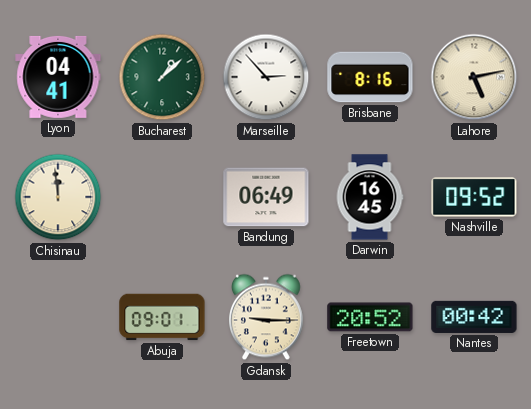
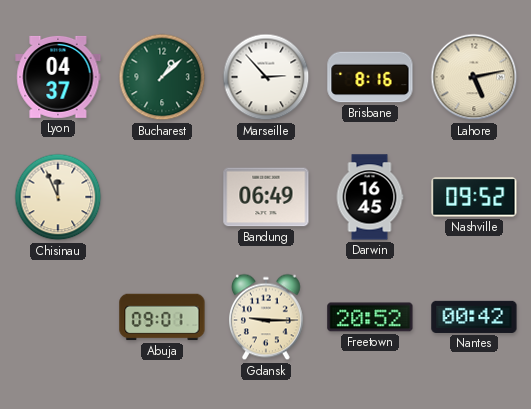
Lyon: 04:41 -> 04:37 (58, 77)
Chisinau: 11:59 -> 11:56 (58, 197)
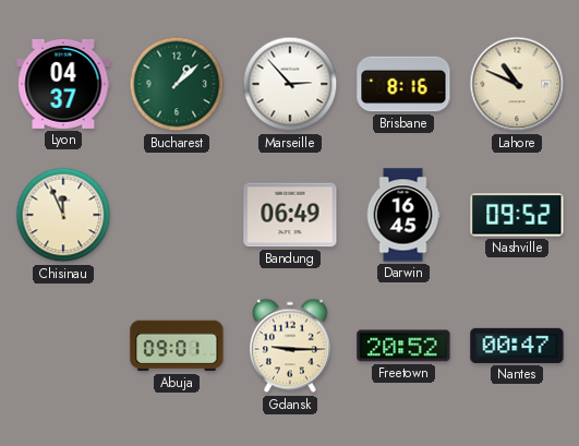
Lahore: 5:13 -> 10:49 (517, 84)
Nantes: 00:42 -> 00:47 (517, 346)
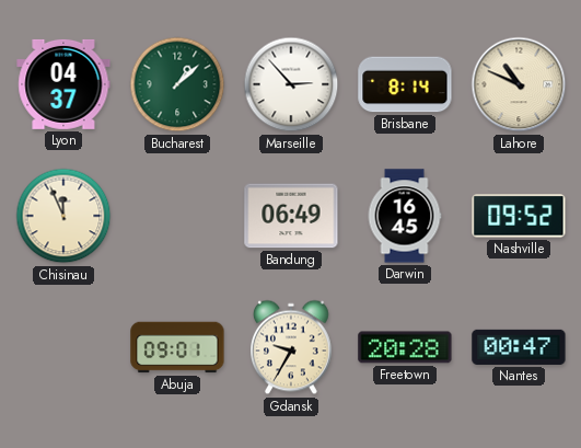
Brisbane: 8:16 -> 8:14 (405, 84)
Gdansk: 9:15 -> 9:35 (292, 347)
Freetown: 20:52 -> 20:28 (405, 347)
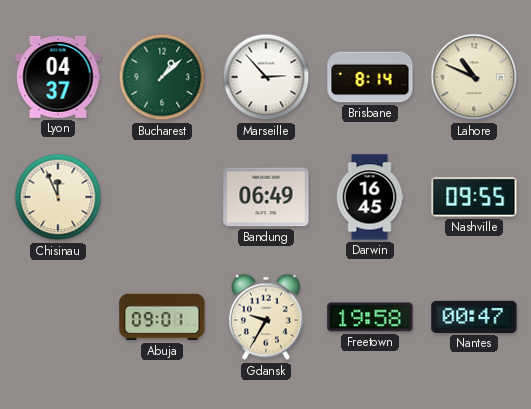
Nashville: 09:52 -> 09:55 (474, 197)
Freetown: 20:28 -> 19:58 (370, 317)
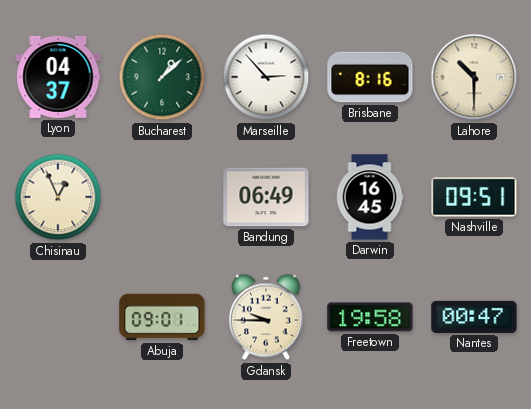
Brisbane: 8:14 -> 8:16 (370, 77)
Lahore: 10:49 -> 10:30 (474, 77)
Chisinau: 11:56 -> 12:56 (58, 197)
Nashville: 09:55 -> 09:51 (474, 197)
Gdansk: 9:35 -> 9:45 (267, 317)
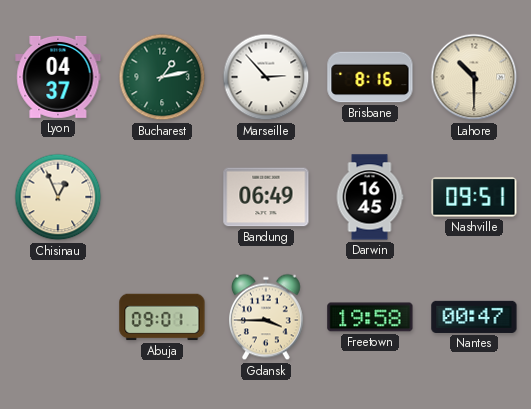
Bucharest: 1:08 -> 1:13 (162, 77)
Gdansk: 9:45 -> 3:45 (267, 317)
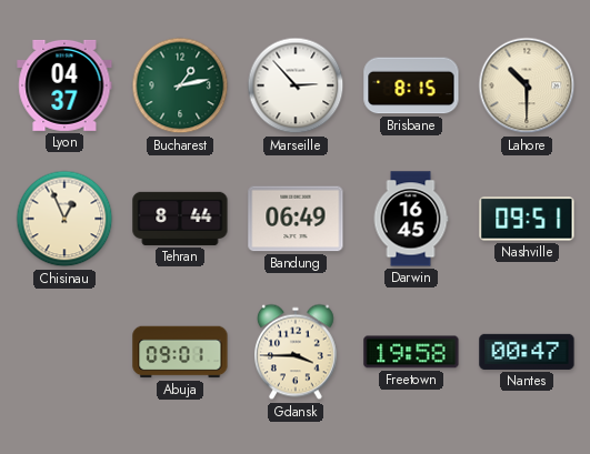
Brisbane: 8:16 -> 8:15 (411, 85)
Tehran: none -> 8:44 (180, 219)
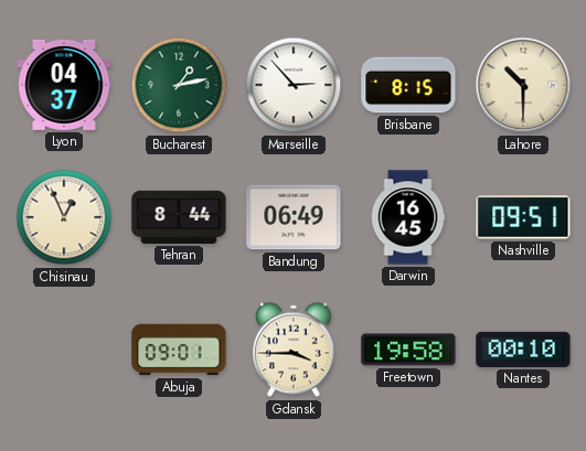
Nantes: 00:47 -> 00:10 (523, 350)
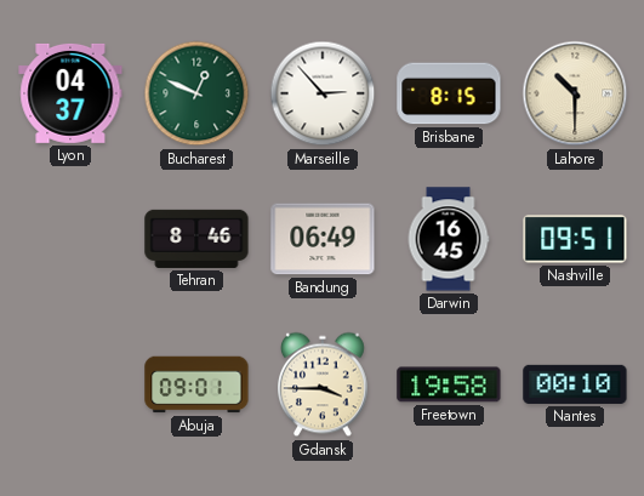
Bucharest: 1:13 -> 12:49 (196, 93)
Chisinau: 12:56 -> none (64, 217)
Tehran: 8:44 -> 8:46 (196, 239)
